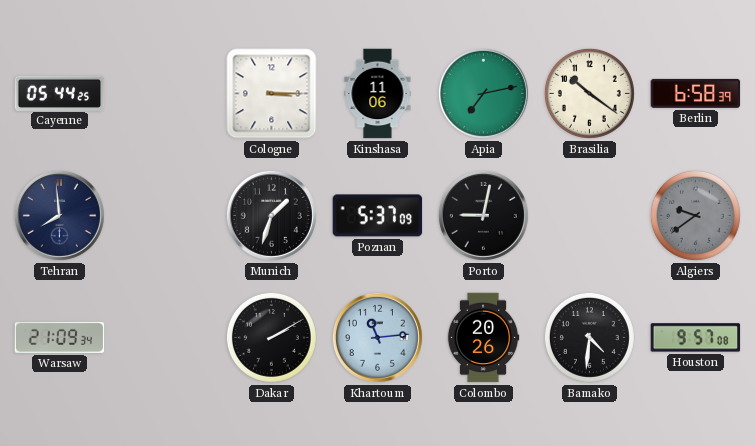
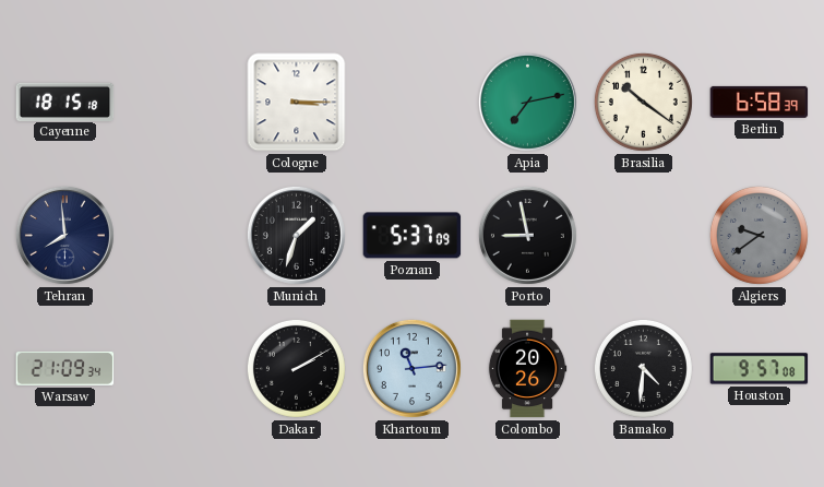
Cayenne: 05:44 -> 18:15 (65, 102)
Kinshasa: 11:06 -> none (378, 94)
Porto: 9:02 -> 8:58 (527, 235)
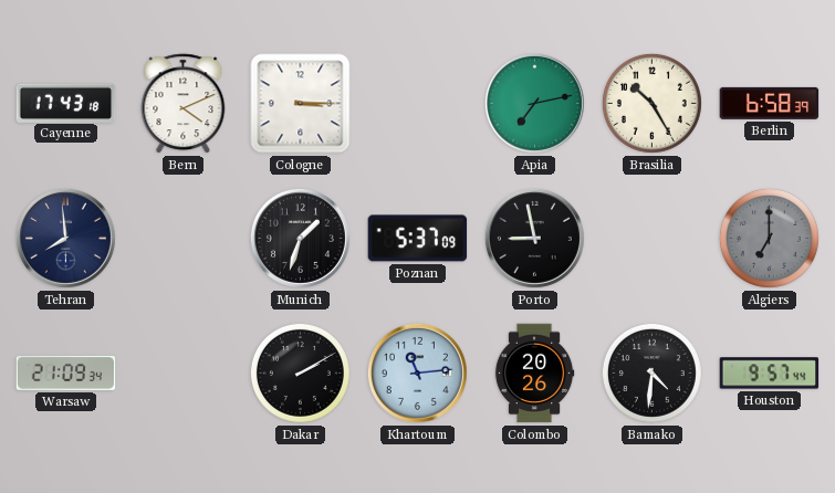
Cayenne: 18:15 -> 17:43 (66, 103)
Bern: none -> 4:11 (184, 104)
Brasilia: 10:21 -> 10:25 (651, 103)
Algiers: 9:39 -> 7:00 (769, 238)
Houston: 9:57:08 -> 9:57:44 (770, 374)
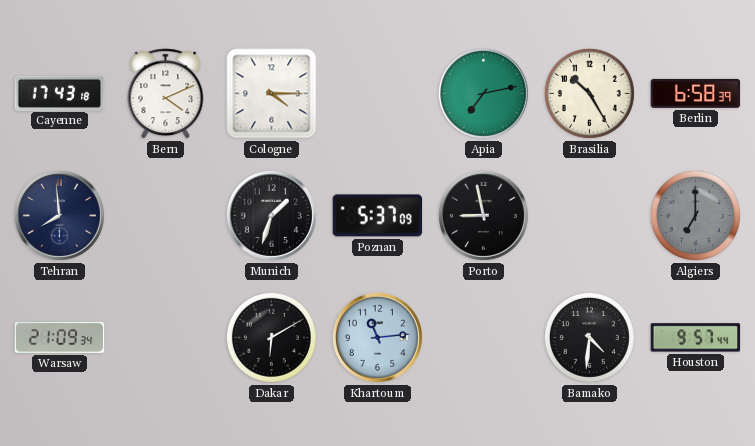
Cologne: 3:15 -> 4:15 (272, 94)
Dakar: 2:10 -> 6:10 (271, 337)
Colombo: 20:26 -> none (534, 374)
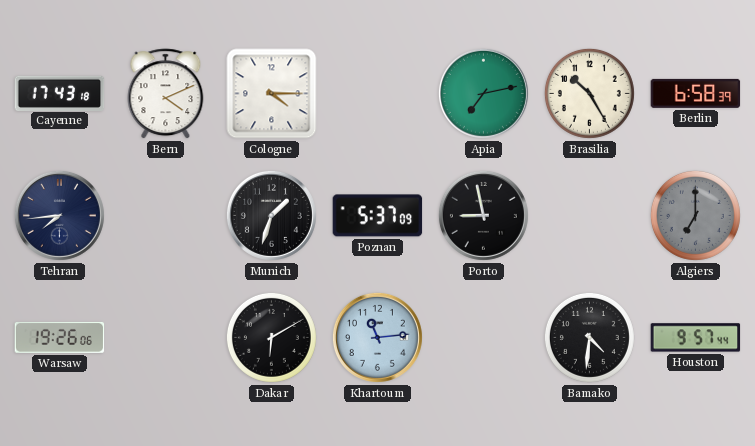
Tehran: 7:59 -> 7:44 (59, 215)
Warsaw: 21:09 -> 19:26 (60, 337)
